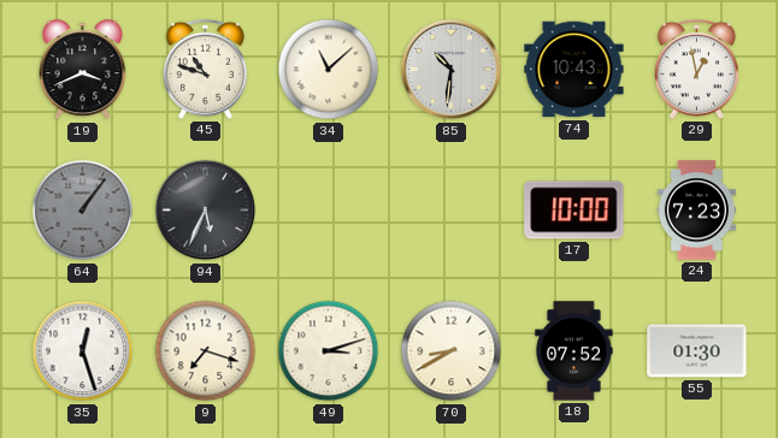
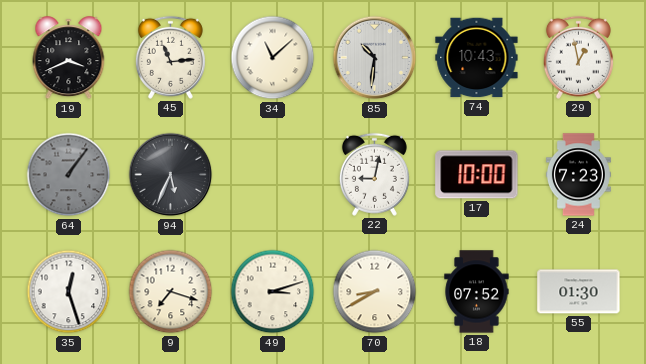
45: 10:48 -> 11:14 (170, 57)
22: none -> 9:02 (374, 174)
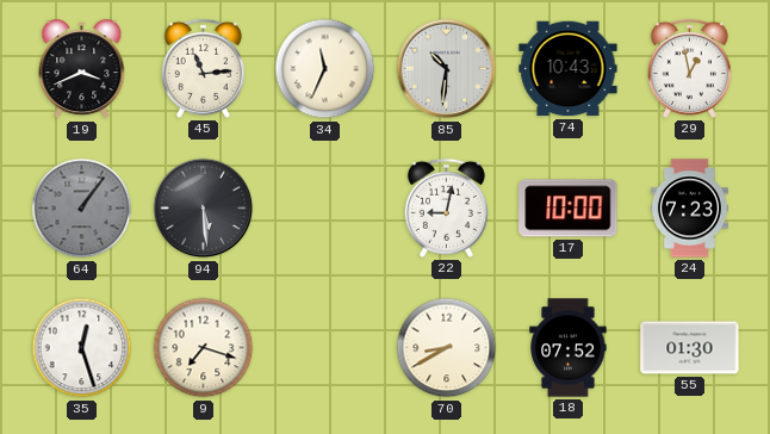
34: 11:08 -> 11:34 (325, 69)
94: 5:34 -> 5:29 (204, 209)
49: 3:12 -> none (273, 292)
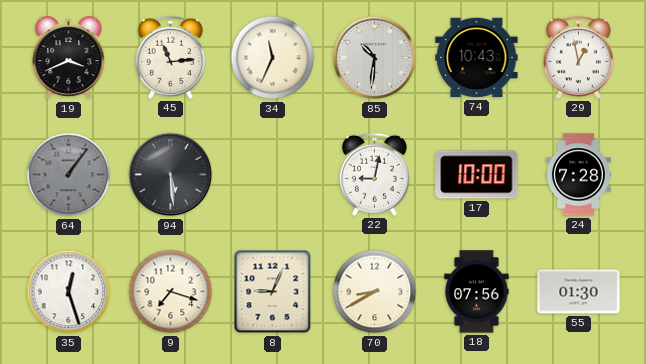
24: 7:23 -> 7:28 (578, 175)
8: none -> 9:04 (273, 292)
18: 07:52 -> 07:56 (477, 292)
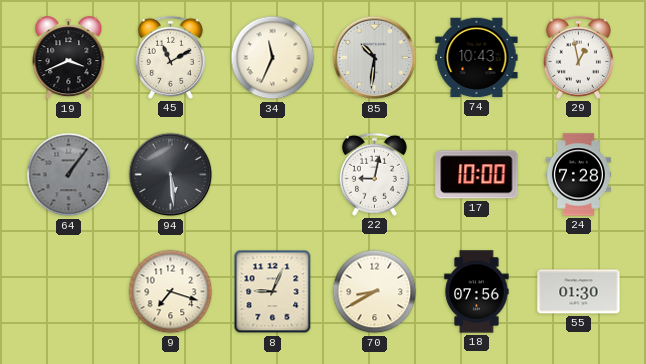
45: 11:14 -> 11:10 (170, 57)
35: 12:27 -> none (69, 292)
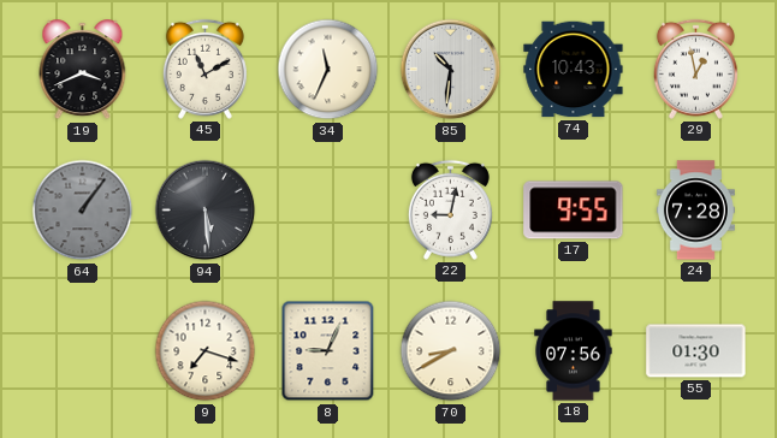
17: 10:00 -> 9:55 (574, 211)
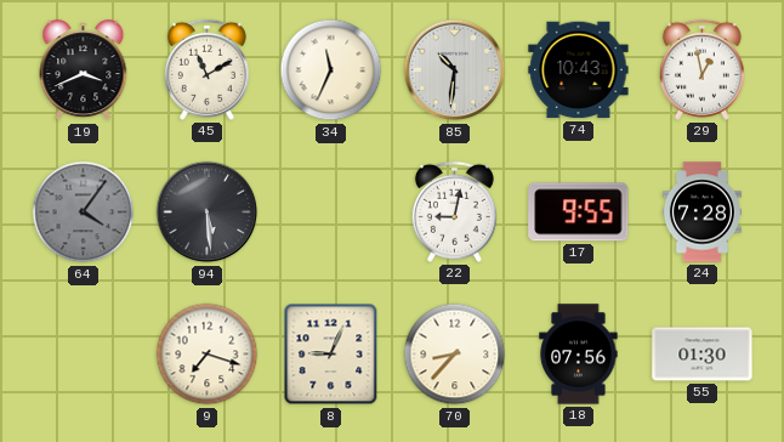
64: 1:06 -> 4:06 (84, 212)
70: 8:40 -> 8:37 (455, 355)
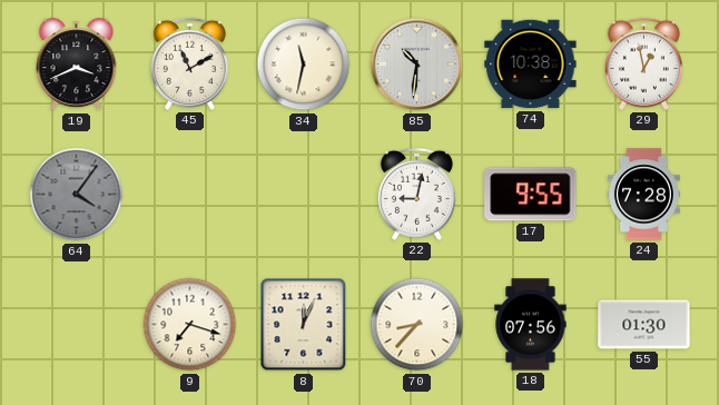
34: 11:34 -> 11:32 (304, 65)
74: 10:43 -> 10:38 (531, 65)
94: 5:29 -> none (208, 212)
8: 9:04 -> 12:04 (304, 325)
